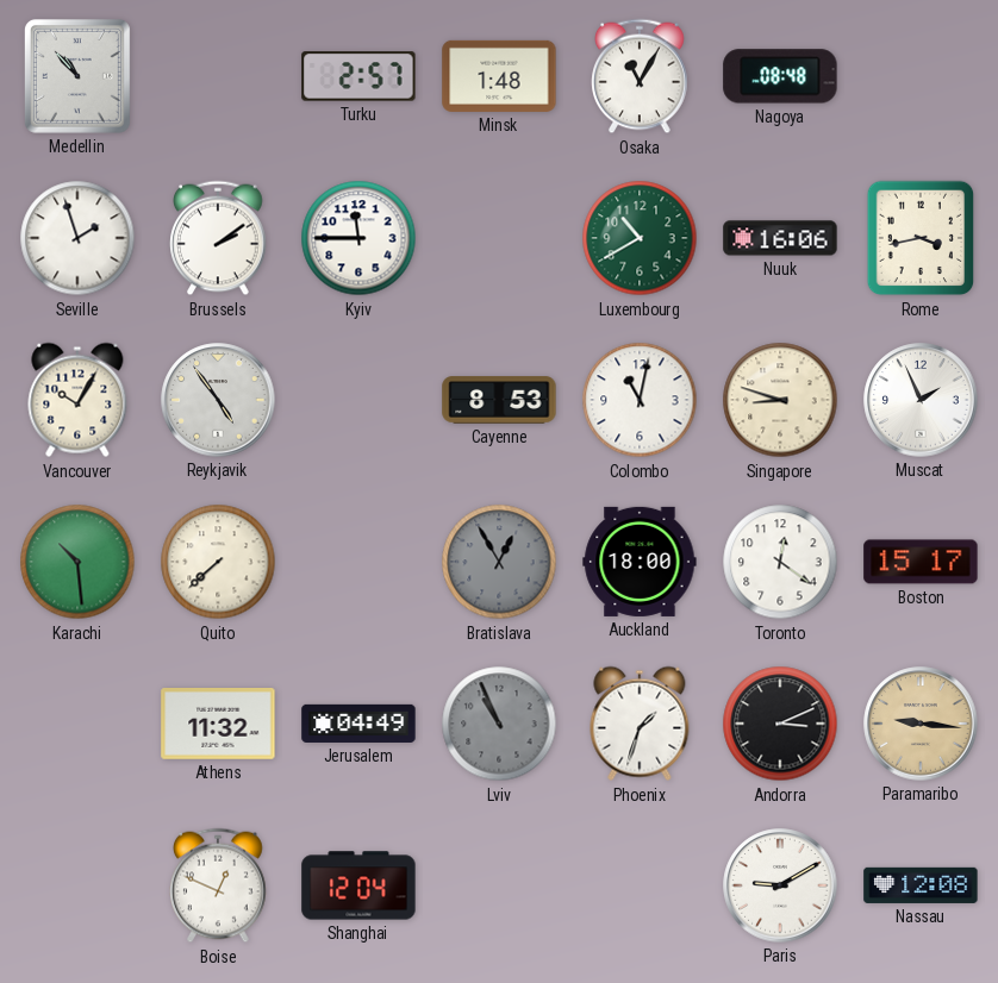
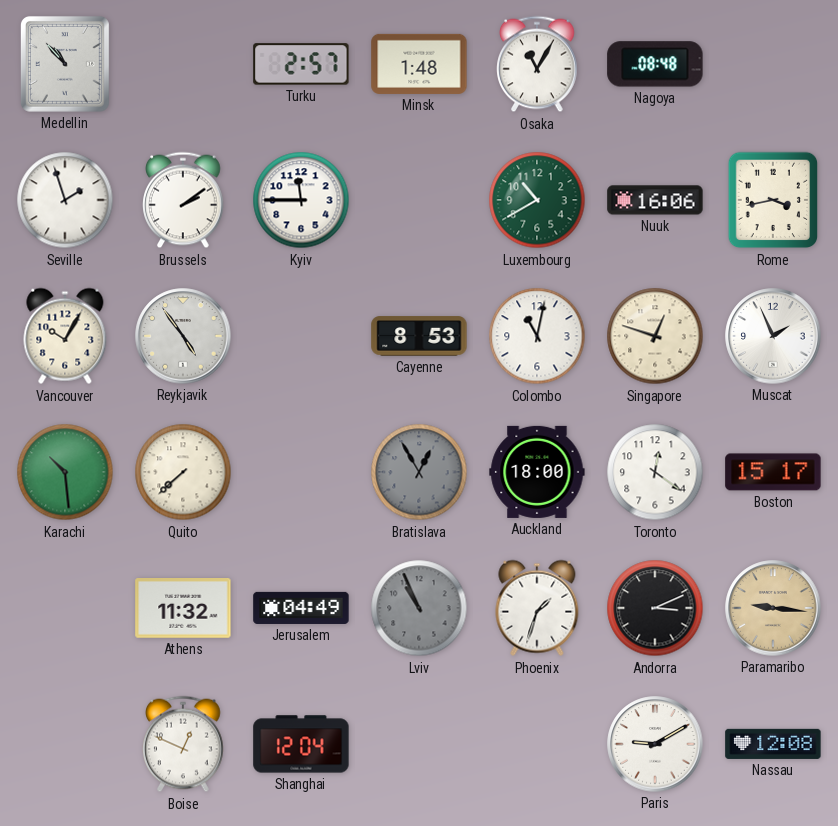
Singapore: 8:48 -> 12:48 (655, 336)
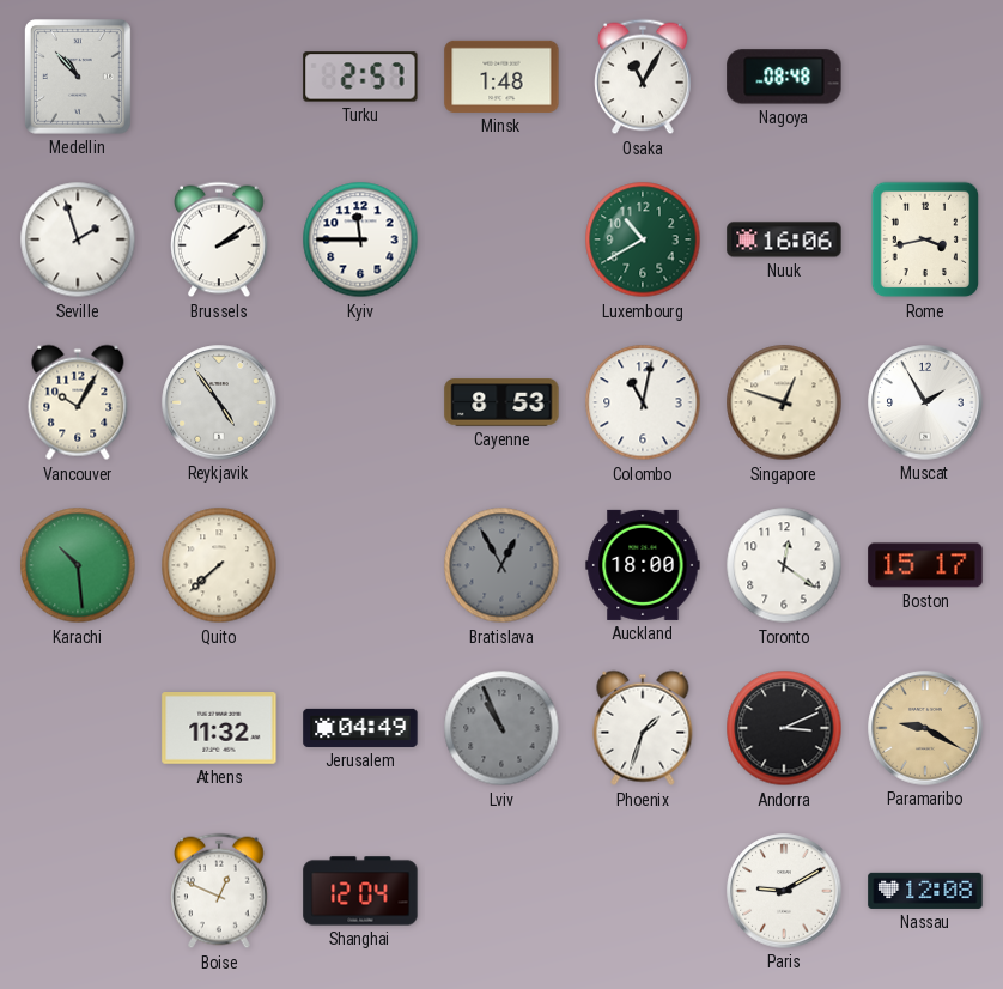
Muscat: 1:56 -> 1:55 (925, 402)
Paramaribo: 9:16 -> 9:20 (925, 728)
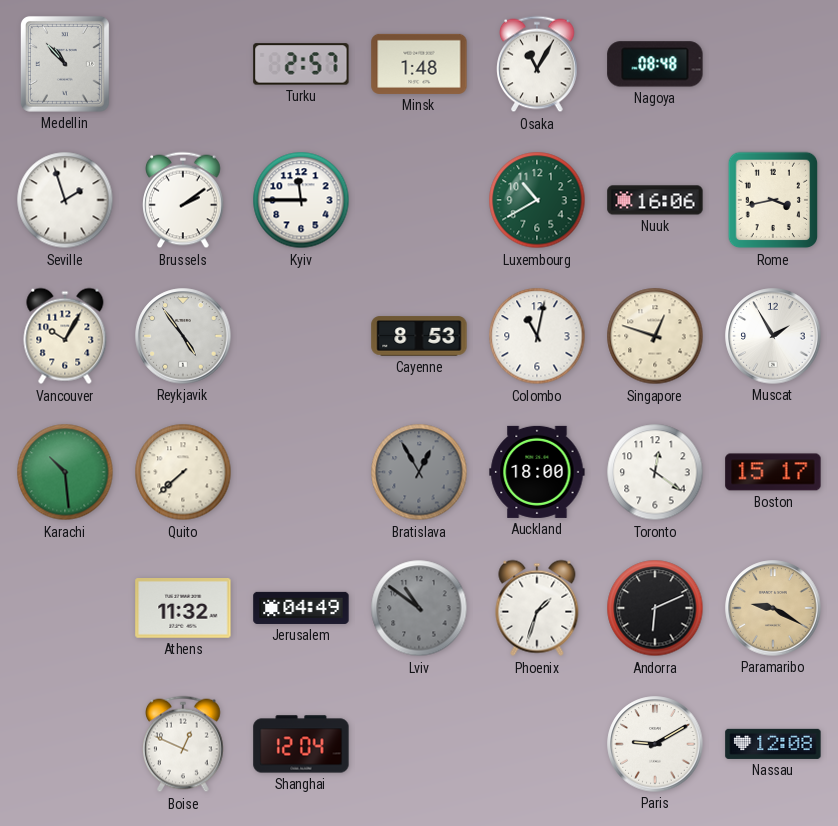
Lviv: 10:56 -> 10:51 (419, 608)
Andorra: 3:11 -> 6:11 (655, 608)
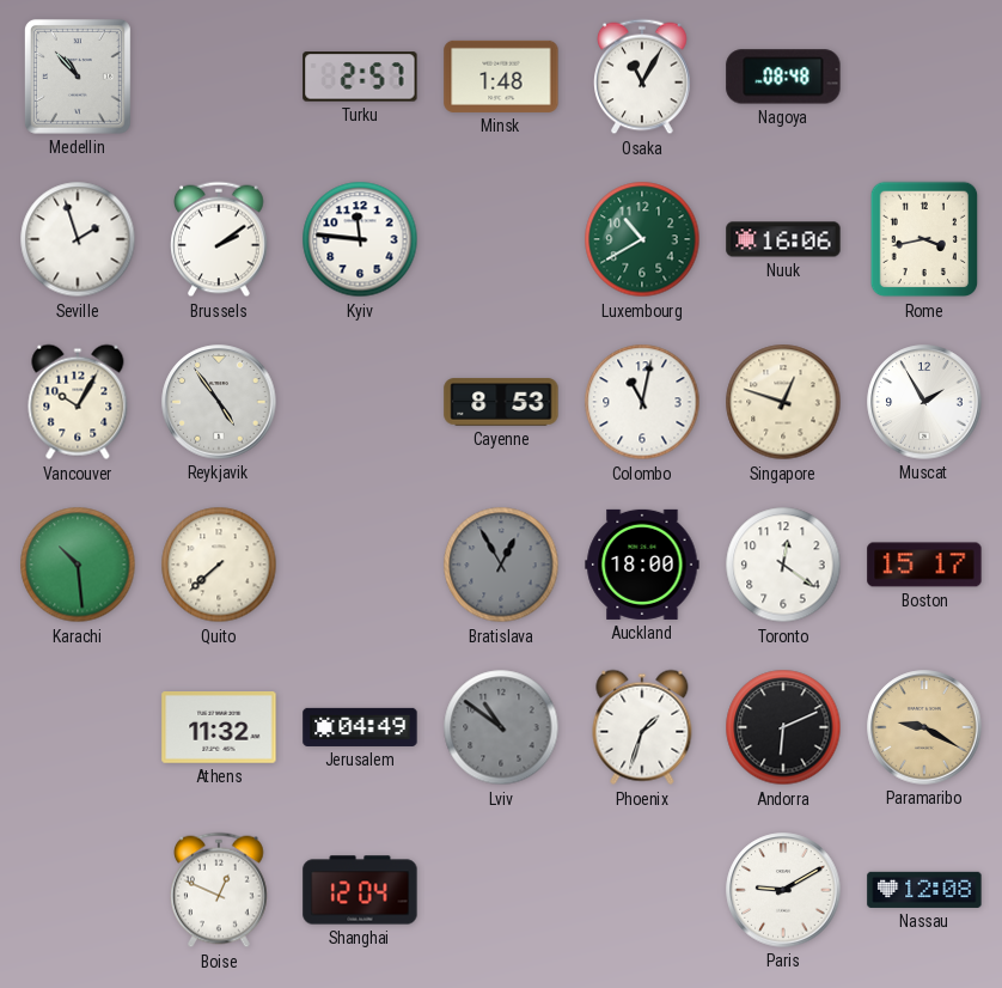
Kyiv: 11:45 -> 11:46 (360, 239)
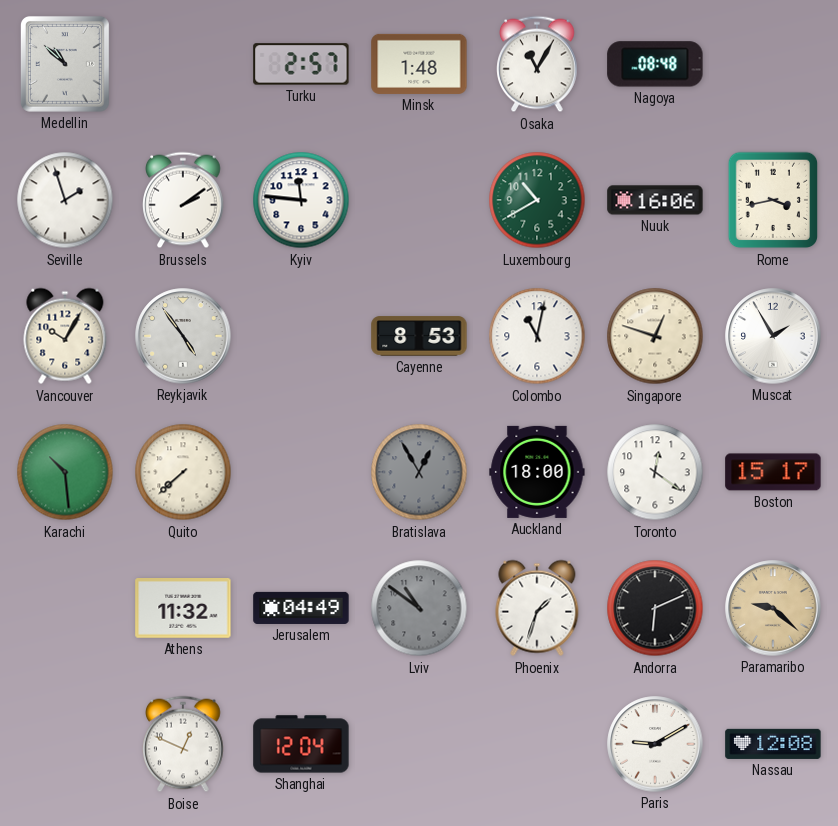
Medellin: 10:53 -> 10:52 (65, 64)
Paramaribo: 9:20 -> 9:22 (773, 608)
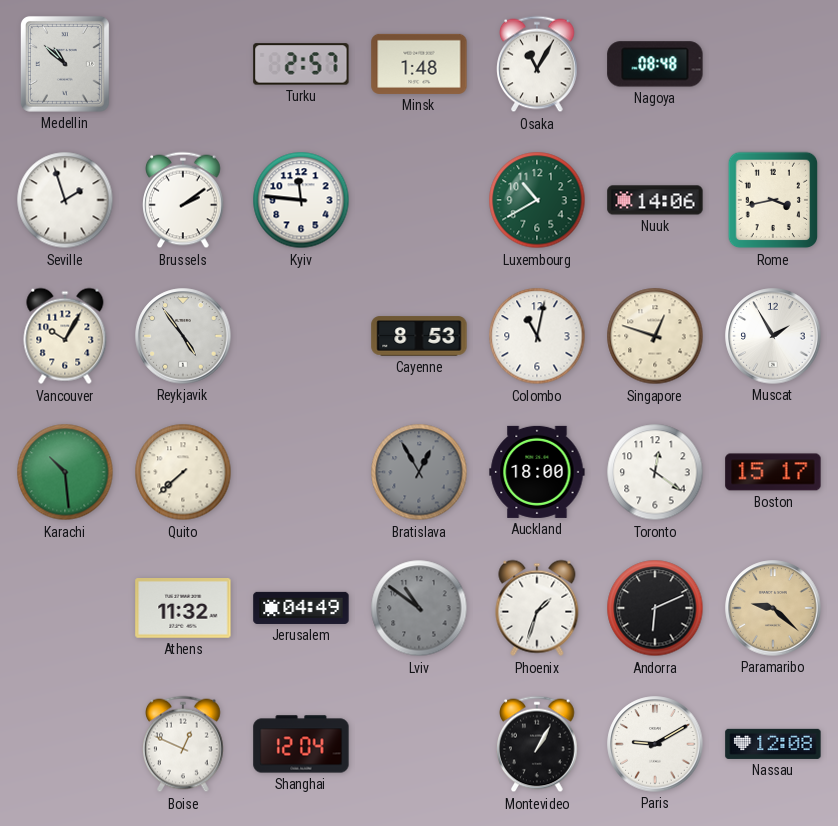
Nuuk: 16:06 -> 14:06 (655, 200)
Montevideo: none -> 1:05 (537, 744)
